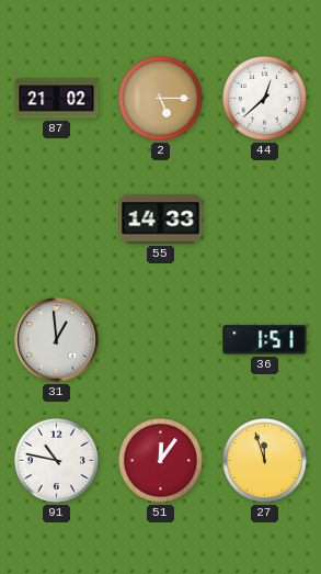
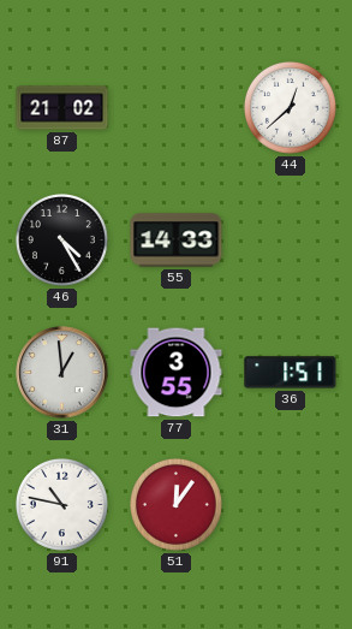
2: 5:15 -> none (160, 98)
46: none -> 4:25 (61, 239)
77: none -> 3:55 (177, 373)
27: 11:57 -> none (264, 460)
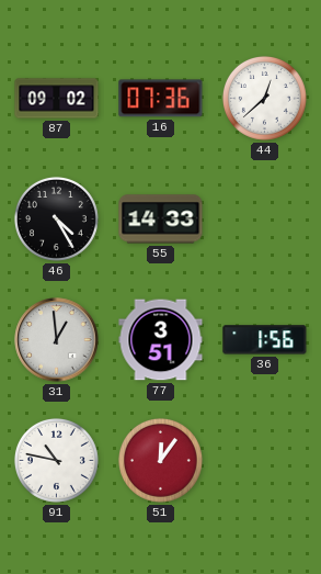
87: 21:02 -> 09:02 (57, 99)
16: none -> 07:36 (161, 99)
77: 3:55 -> 3:51 (161, 340)
36: 1:51 -> 1:56 (265, 340)
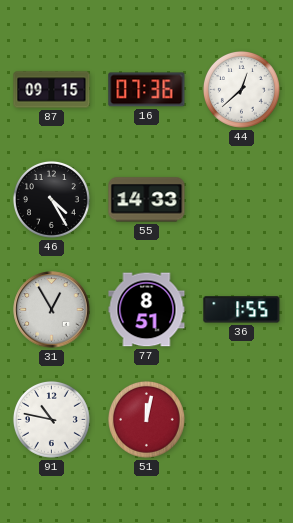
87: 09:02 -> 09:15 (52, 90)
31: 12:59 -> 12:55 (52, 310)
77: 3:51 -> 8:51 (147, 310)
36: 1:56 -> 1:55 (242, 310)
51: 12:06 -> 12:02 (146, 419)
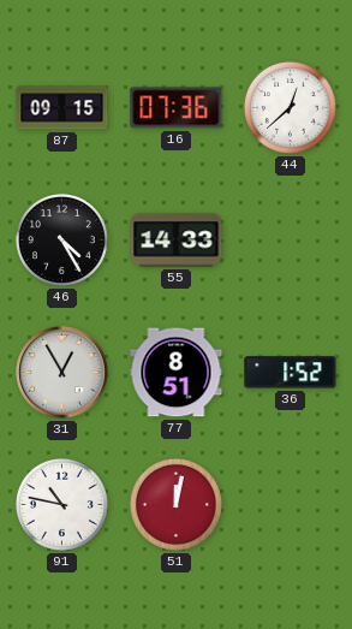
36: 1:55 -> 1:52 (291, 373)
